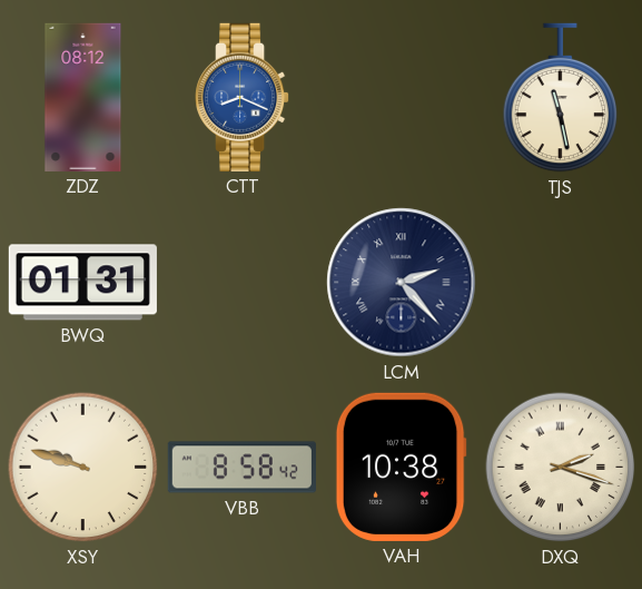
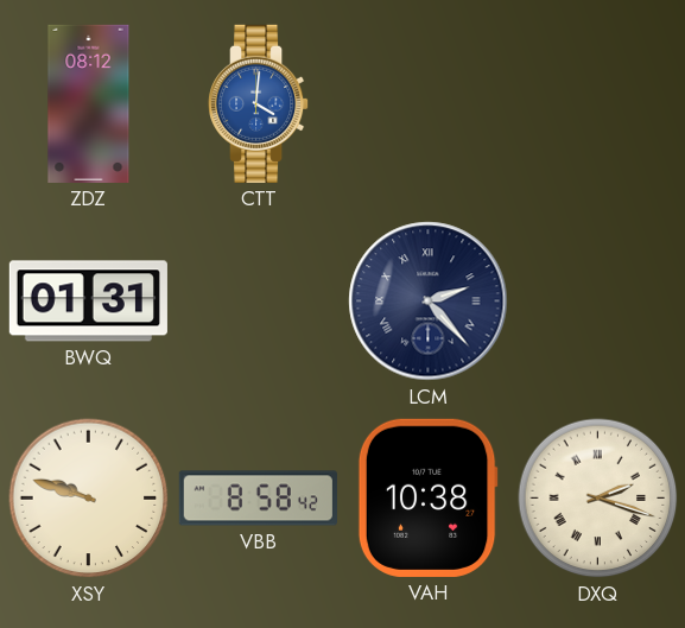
CTT: 8:19 -> 4:01 (260, 103)
TJS: 11:28 -> none (561, 98)
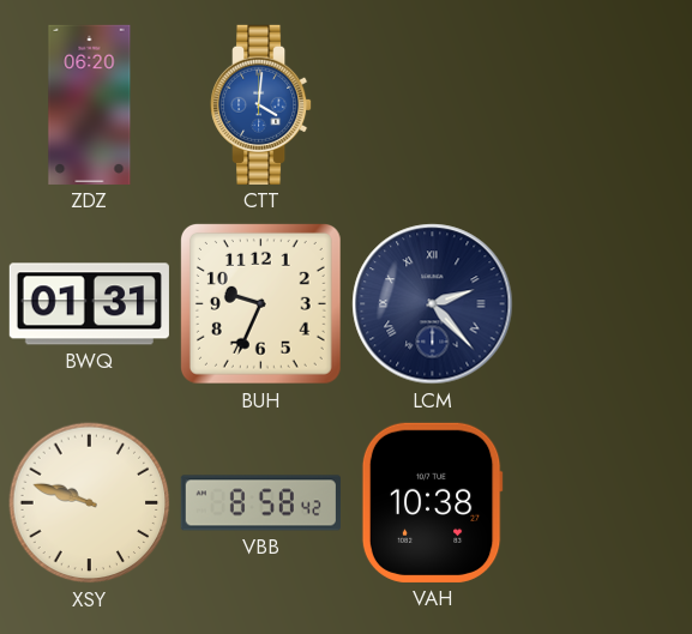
ZDZ: 08:12 -> 06:20 (90, 104)
BUH: none -> 9:34 (260, 303)
DXQ: 2:18 -> none (598, 499)
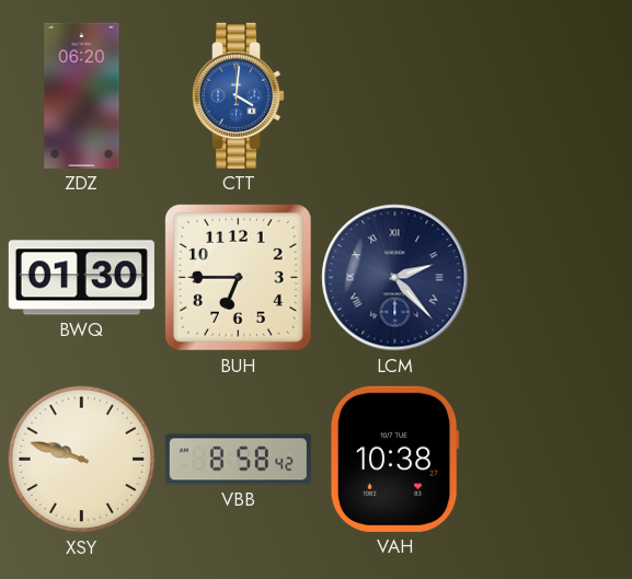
BWQ: 01:31 -> 01:30 (81, 278)
BUH: 9:34 -> 6:45 (238, 277)
